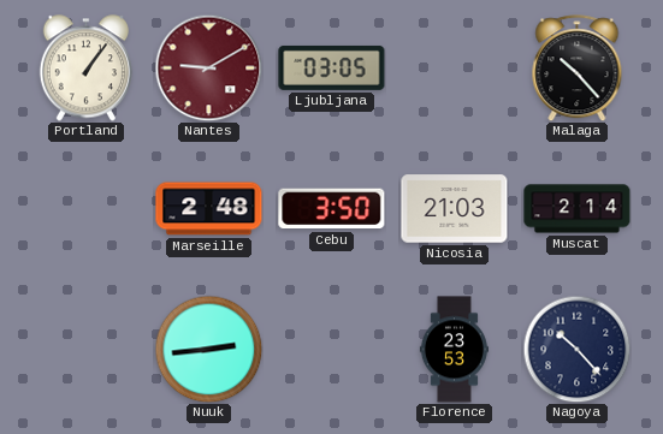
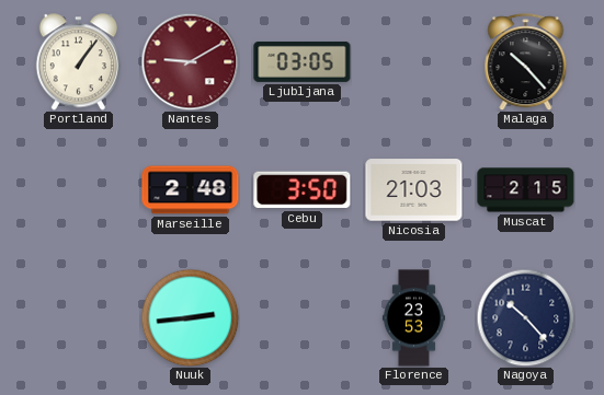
Muscat: 2:14 -> 2:15 (526, 190)
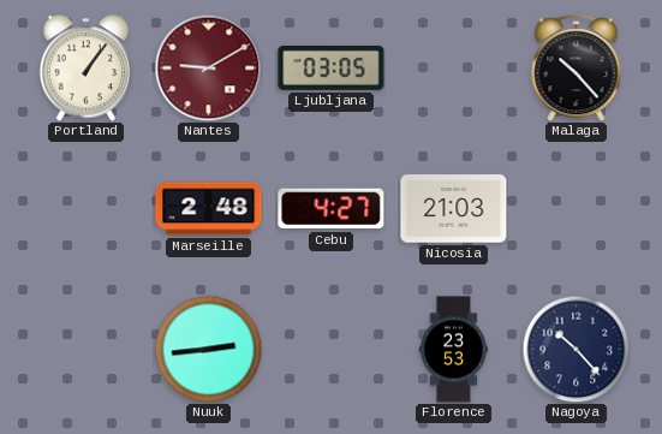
Cebu: 3:50 -> 4:27 (332, 209)
Muscat: 2:15 -> none (526, 190)
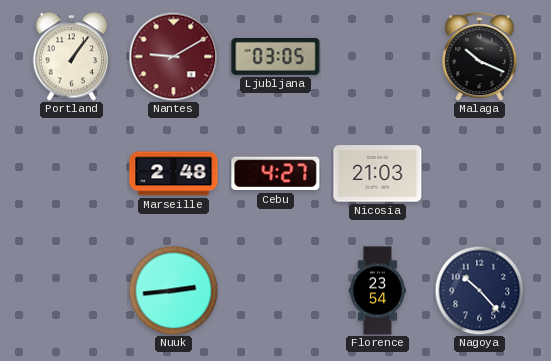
Malaga: 10:23 -> 10:19 (480, 57)
Florence: 23:53 -> 23:54 (377, 291)
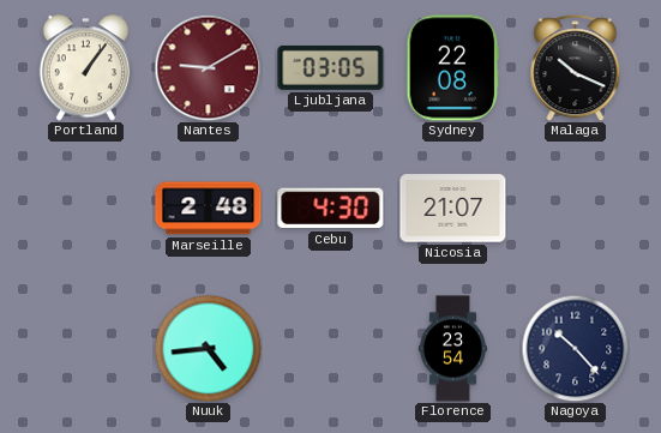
Sydney: none -> 22:08 (453, 68)
Cebu: 4:27 -> 4:30 (331, 209)
Nicosia: 21:03 -> 21:07 (453, 209)
Nuuk: 2:44 -> 4:44 (208, 348)
